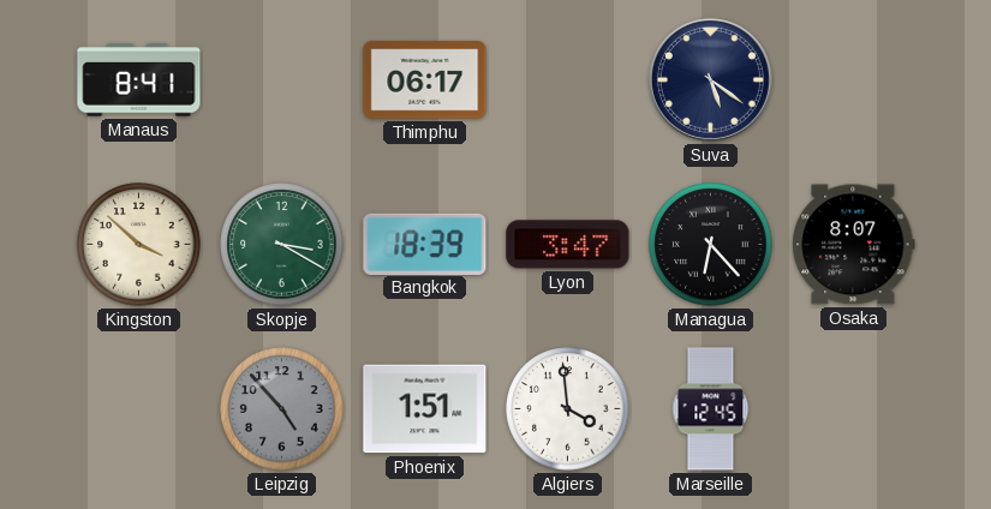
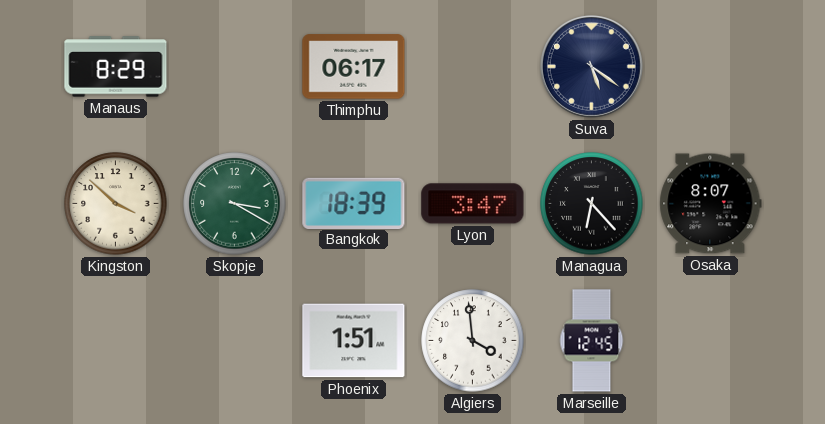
Manaus: 8:41 -> 8:29 (116, 67)
Leipzig: 4:53 -> none (282, 409)
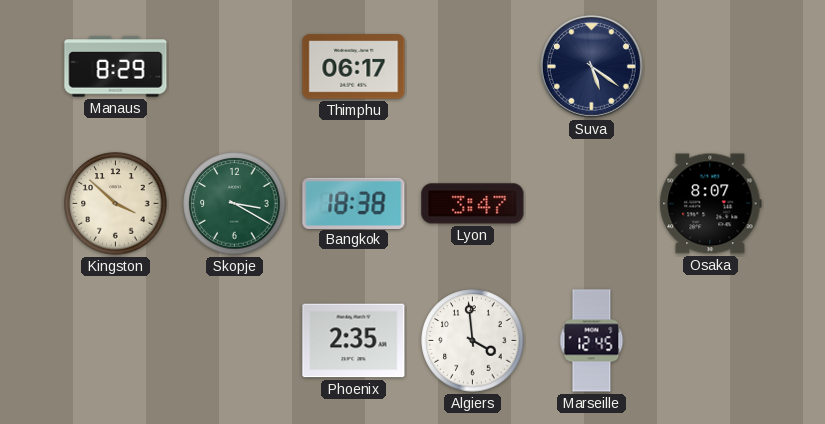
Bangkok: 18:39 -> 18:38 (354, 203)
Managua: 6:23 -> none (592, 204)
Phoenix: 1:51 -> 2:35 (354, 341)
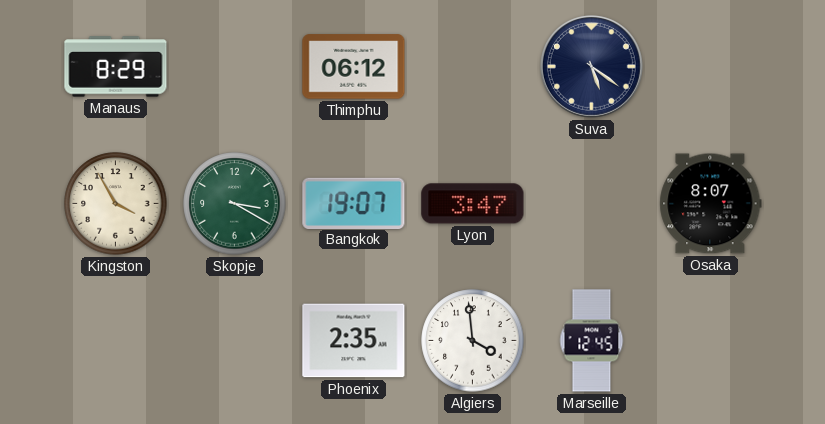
Thimphu: 06:17 -> 06:12 (354, 67)
Kingston: 3:52 -> 3:55 (116, 204)
Bangkok: 18:38 -> 19:07 (354, 203)
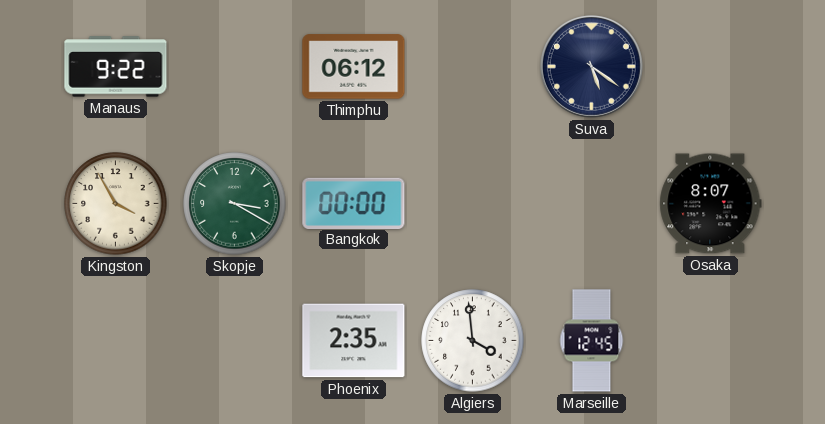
Manaus: 8:29 -> 9:22 (116, 67)
Bangkok: 19:07 -> 00:00 (354, 203)
Lyon: 3:47 -> none (473, 204)
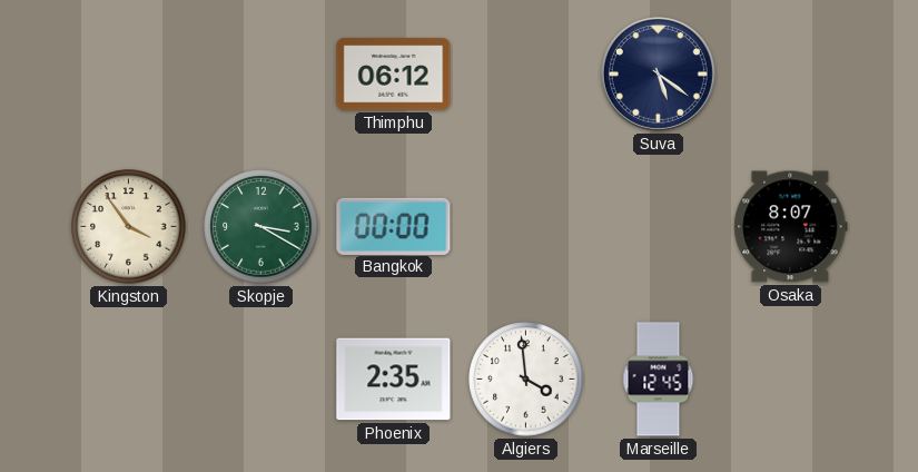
Manaus: 9:22 -> none (116, 67)
Kingston: 3:55 -> 3:54 (129, 227)
